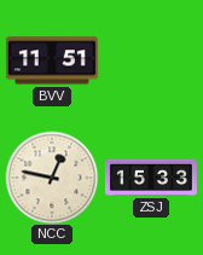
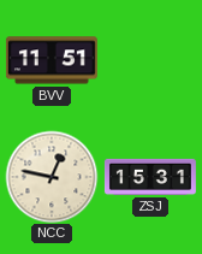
ZSJ: 15:33 -> 15:31 (150, 177)
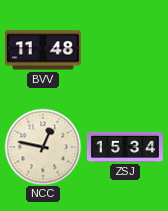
BVV: 11:51 -> 11:48 (43, 50)
ZSJ: 15:31 -> 15:34 (125, 147)
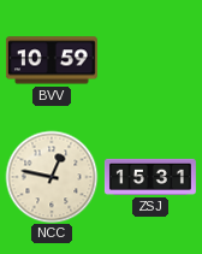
BVV: 11:48 -> 10:59 (52, 60)
ZSJ: 15:34 -> 15:31 (150, 177)
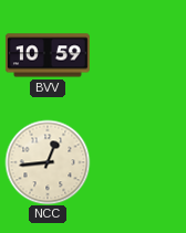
NCC: 12:47 -> 12:44 (48, 162)
ZSJ: 15:31 -> none (150, 177)
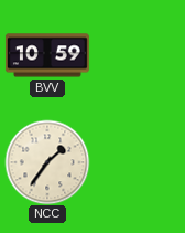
NCC: 12:44 -> 1:36 (47, 162)
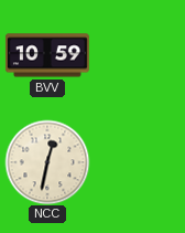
NCC: 1:36 -> 12:32 (47, 162)
